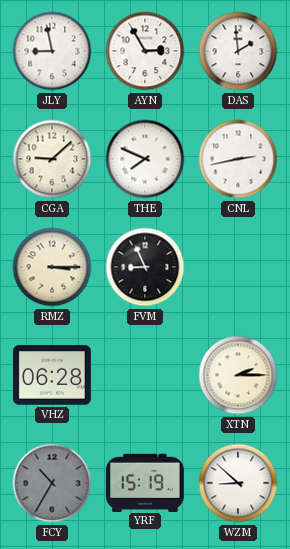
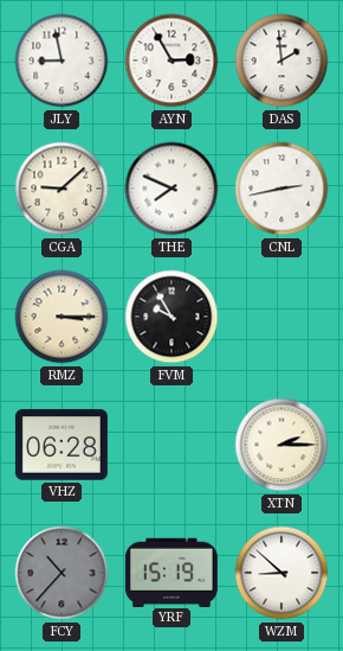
FVM: 8:56 -> 9:55 (171, 317)
FCY: 10:35 -> 10:37 (62, 573)
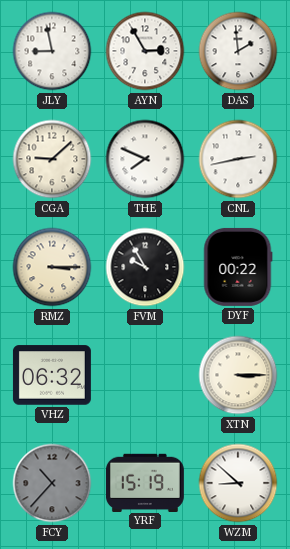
DYF: none -> 00:22 (238, 267)
VHZ: 06:28 -> 06:32 (52, 375)
XTN: 2:15 -> 3:15 (238, 375)
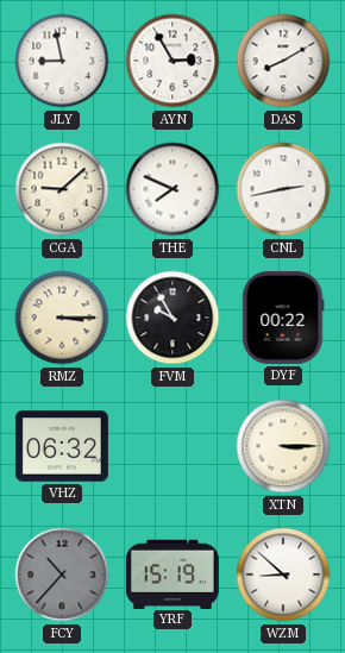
DAS: 1:59 -> 8:10 (283, 61)
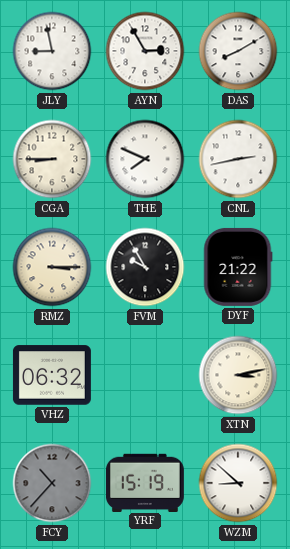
CGA: 9:08 -> 8:45 (52, 159)
DYF: 00:22 -> 21:22 (238, 267)
XTN: 3:15 -> 3:13 (238, 375)
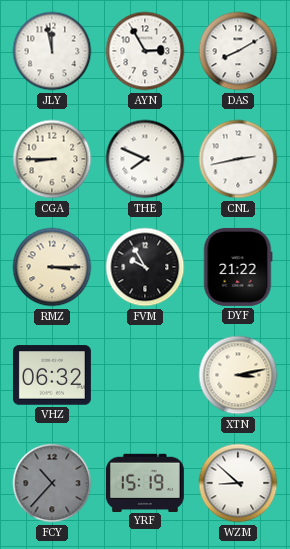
JLY: 8:58 -> 11:58 (52, 51)
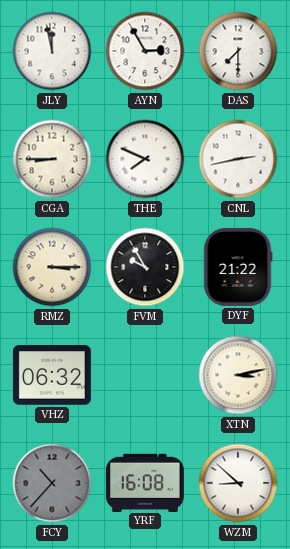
DAS: 8:10 -> 7:30 (238, 51)
YRF: 15:19 -> 16:08 (145, 482)
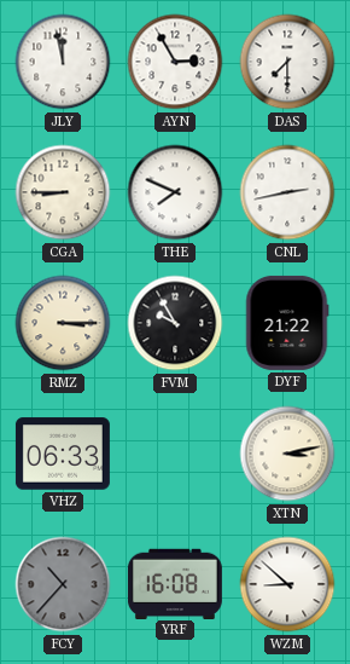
VHZ: 06:32 -> 06:33 (63, 454)
